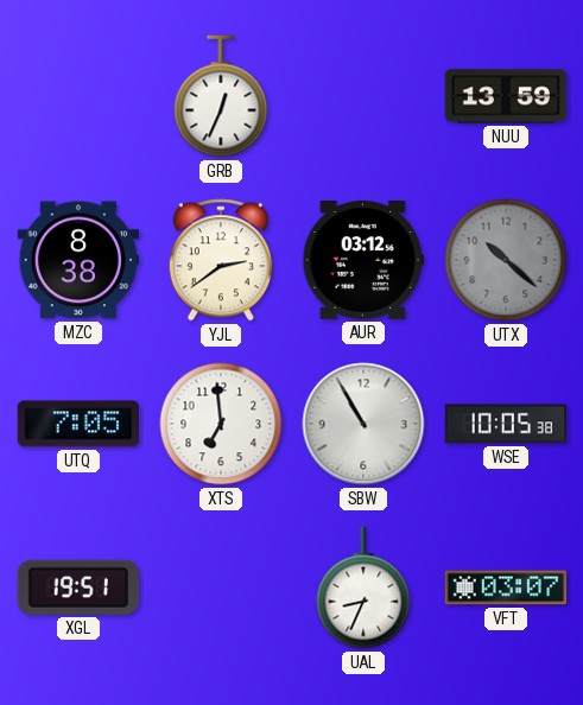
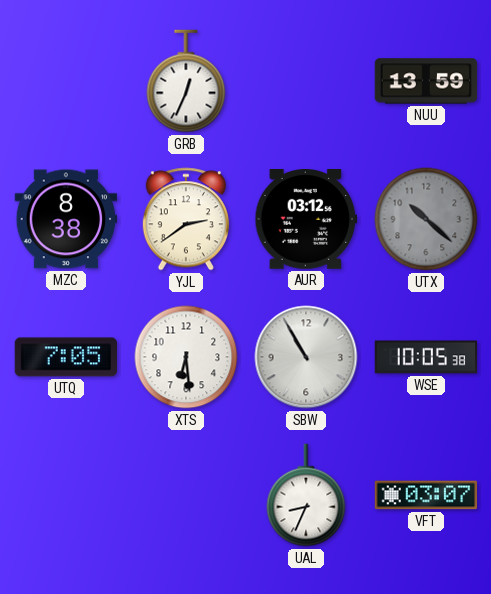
XTS: 6:59 -> 6:29 (186, 357)
XGL: 19:51 -> none (78, 587)
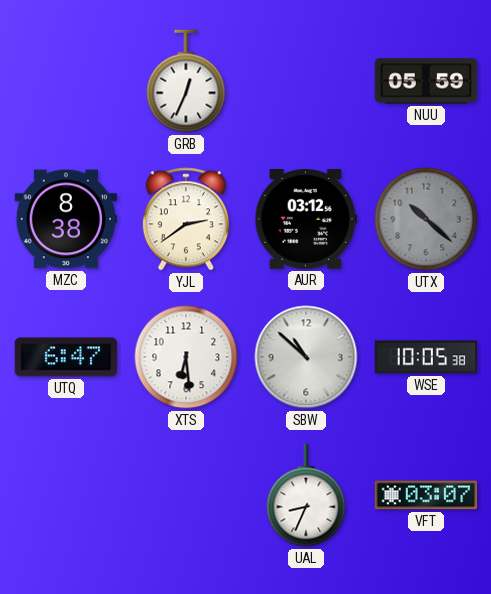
NUU: 13:59 -> 05:59 (426, 81)
UTQ: 7:05 -> 6:47 (66, 357)
SBW: 10:55 -> 10:52 (306, 357)
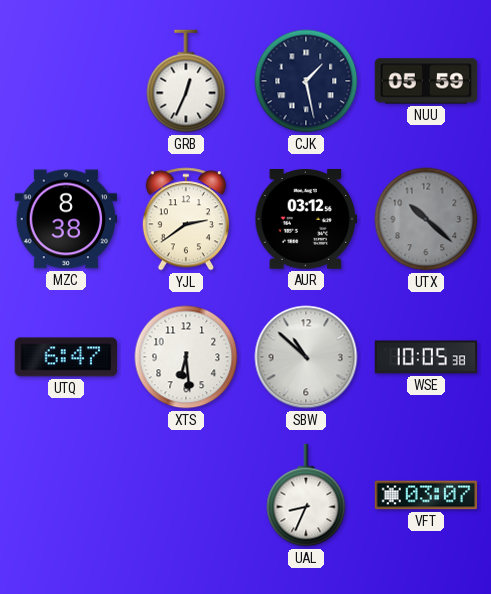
CJK: none -> 1:28 (306, 81)
